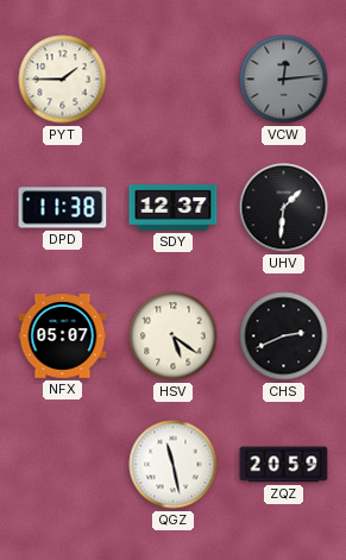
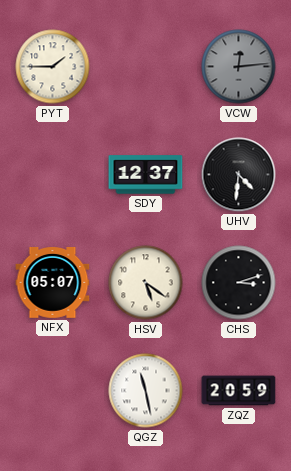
DPD: 11:38 -> none (63, 208)
UHV: 1:31 -> 4:31 (239, 175)
CHS: 2:41 -> 3:12 (239, 283)
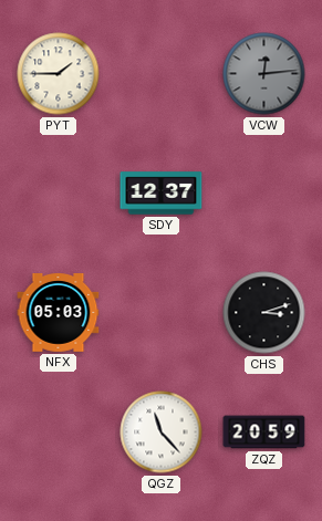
UHV: 4:31 -> none (239, 175)
NFX: 05:07 -> 05:03 (59, 313)
HSV: 5:21 -> none (146, 283)
QGZ: 11:28 -> 11:23 (162, 433)
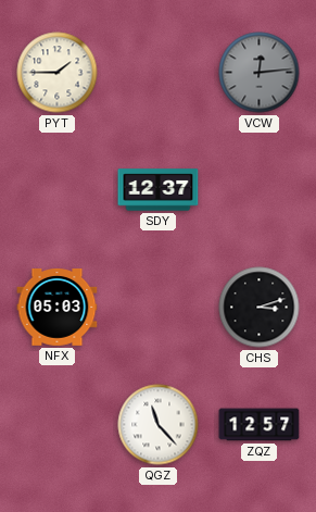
ZQZ: 20:59 -> 12:57 (260, 425)
